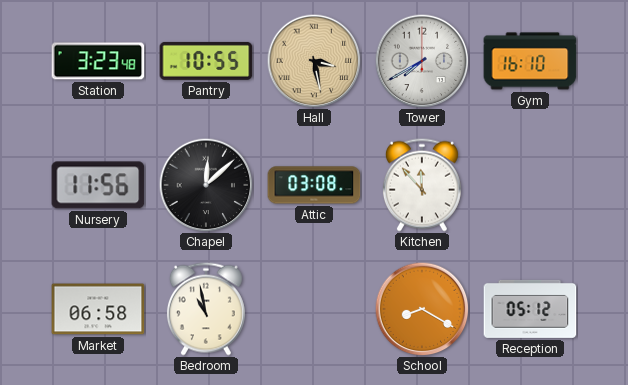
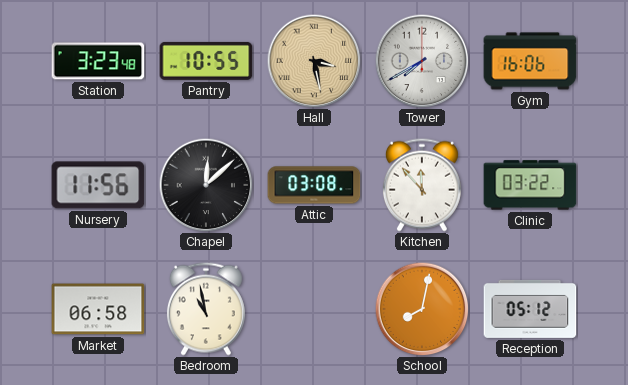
Gym: 16:10 -> 16:06 (530, 61)
Clinic: none -> 03:22 (530, 185)
School: 8:20 -> 8:02 (422, 309)
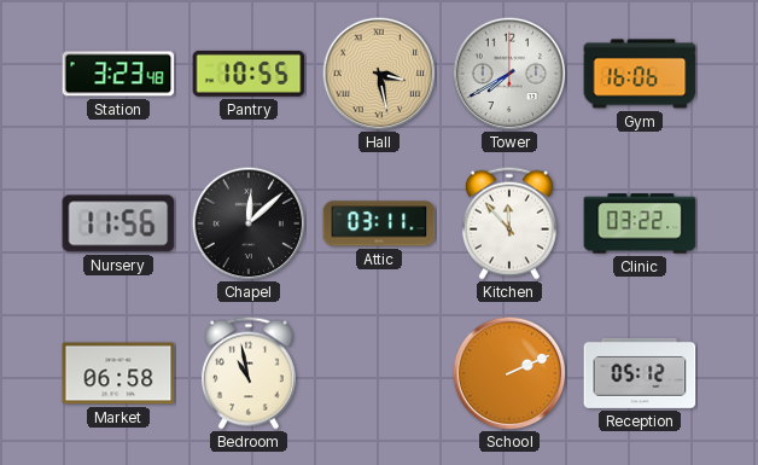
Attic: 03:08 -> 03:11 (379, 223)
School: 8:02 -> 2:11 (509, 373)
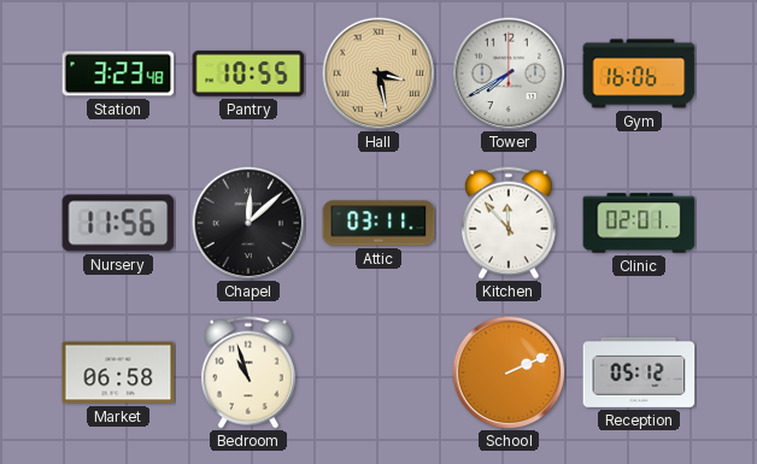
Clinic: 03:22 -> 02:01 (639, 223)
Bedroom: 10:58 -> 10:57 (248, 372)
